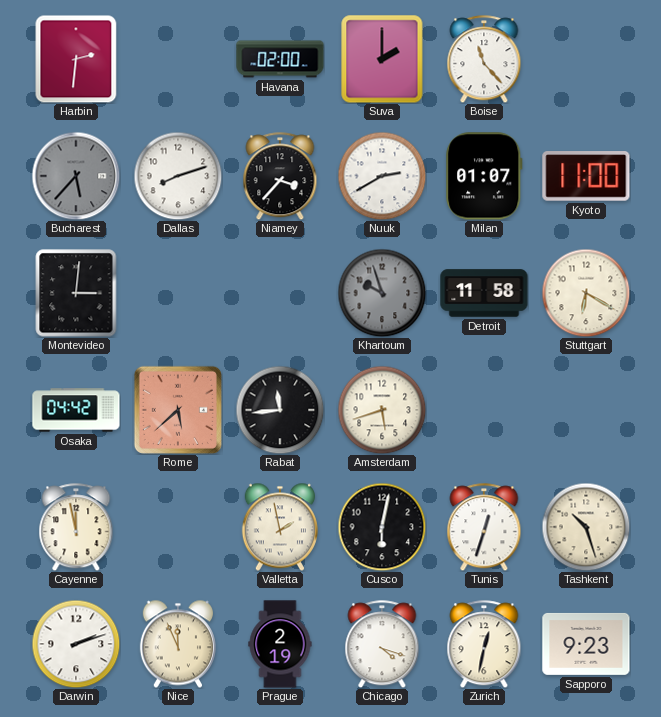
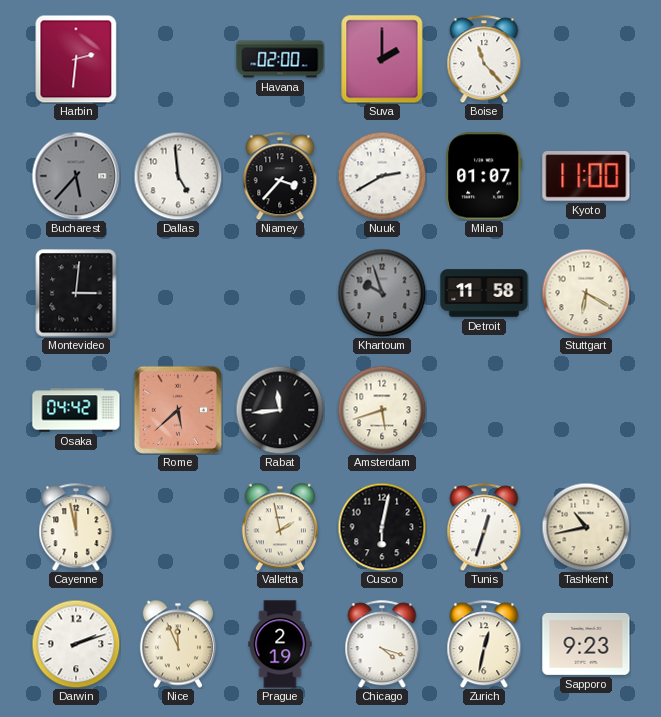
Dallas: 8:12 -> 4:59 (178, 176)
Tashkent: 10:27 -> 10:43 (586, 527)
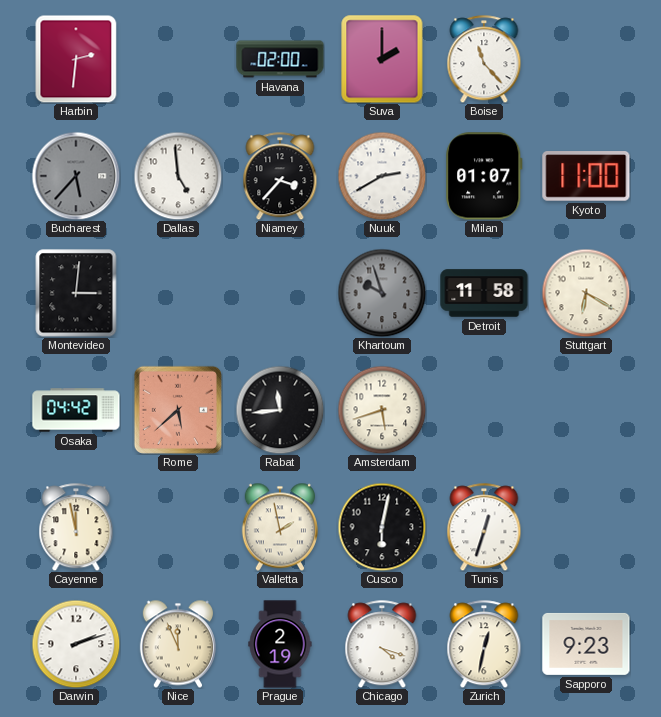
Tashkent: 10:43 -> none (586, 527)
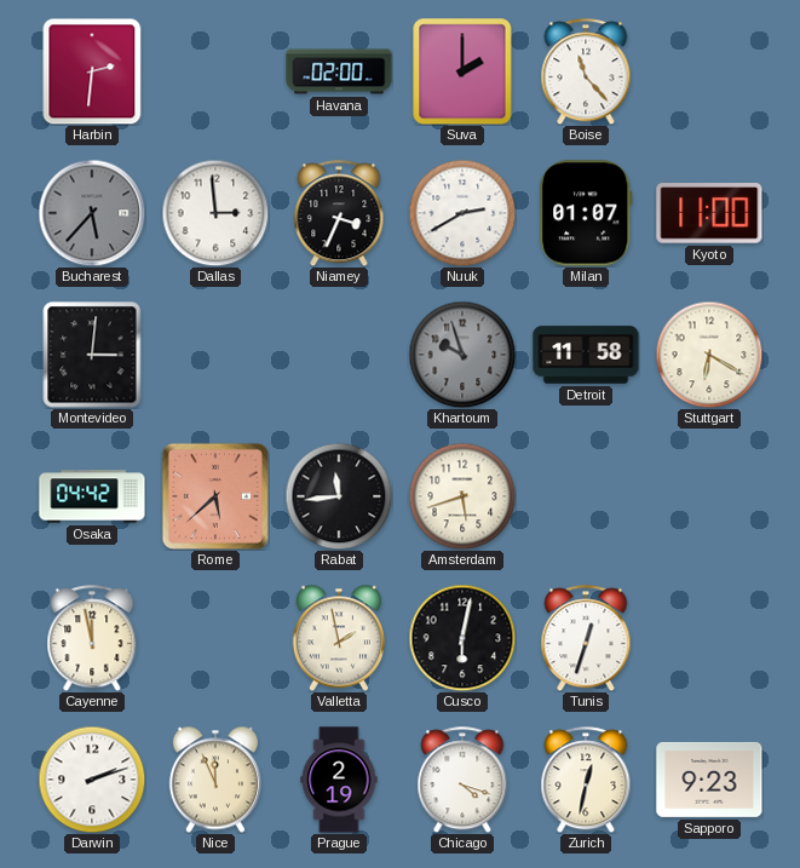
Dallas: 4:59 -> 2:59 (215, 213)
Niamey: 3:37 -> 3:34 (339, 213)
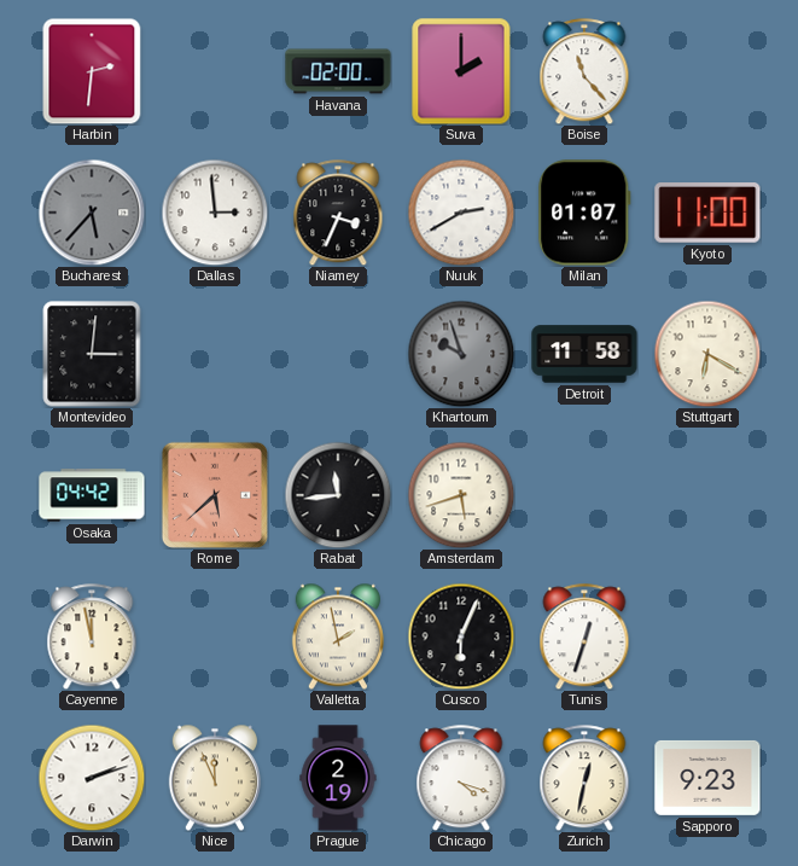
Cusco: 6:02 -> 6:04 (461, 637)
